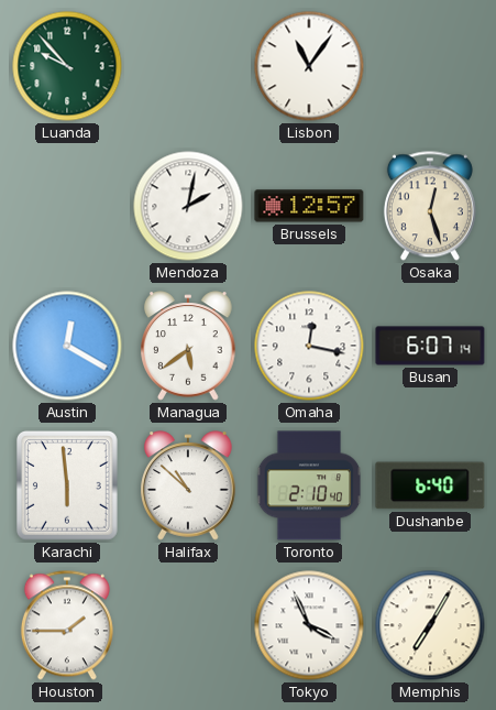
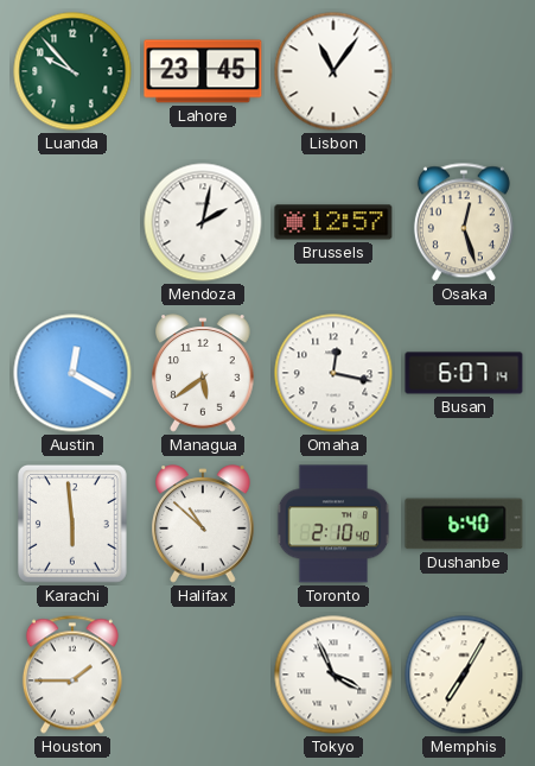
Lahore: none -> 23:45 (203, 71)
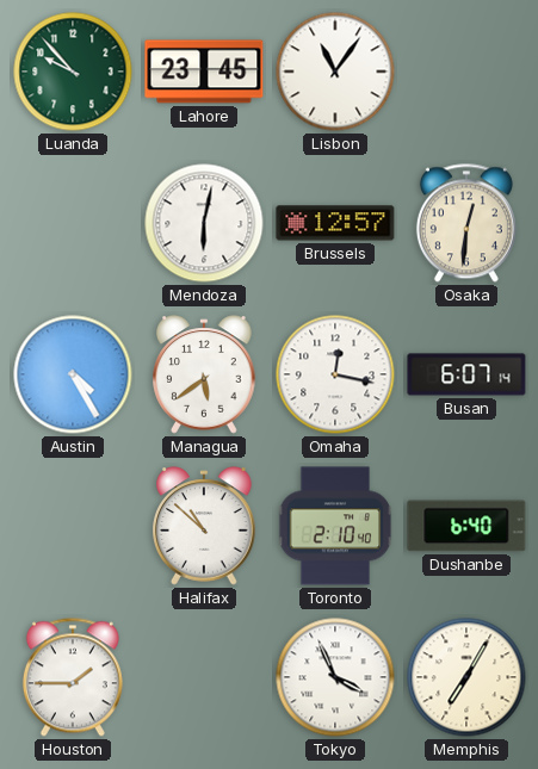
Mendoza: 2:02 -> 6:02 (204, 223)
Osaka: 12:27 -> 12:31 (466, 223)
Austin: 12:20 -> 4:25 (73, 374)
Karachi: 5:59 -> none (72, 525)
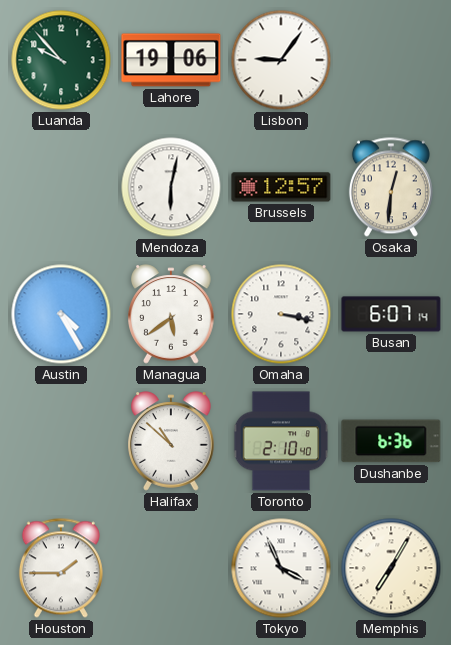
Lahore: 23:45 -> 19:06 (171, 60)
Lisbon: 11:06 -> 9:06 (281, 60)
Omaha: 12:17 -> 3:17 (281, 314)
Dushanbe: 6:40 -> 6:36 (391, 441)
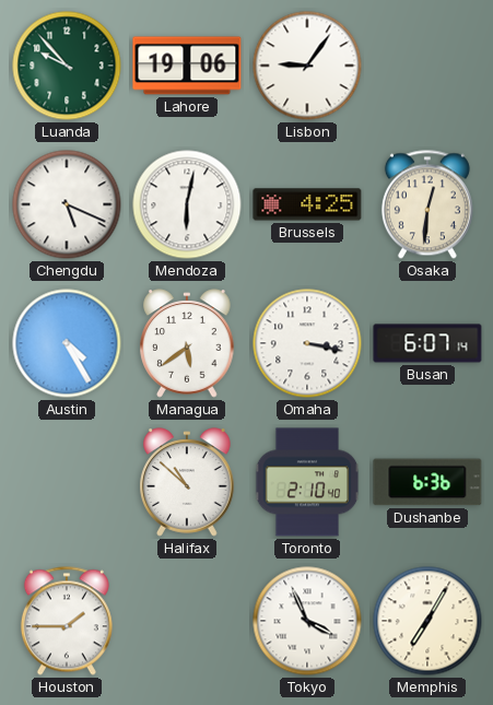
Chengdu: none -> 5:19 (67, 204)
Brussels: 12:57 -> 4:25 (307, 204)
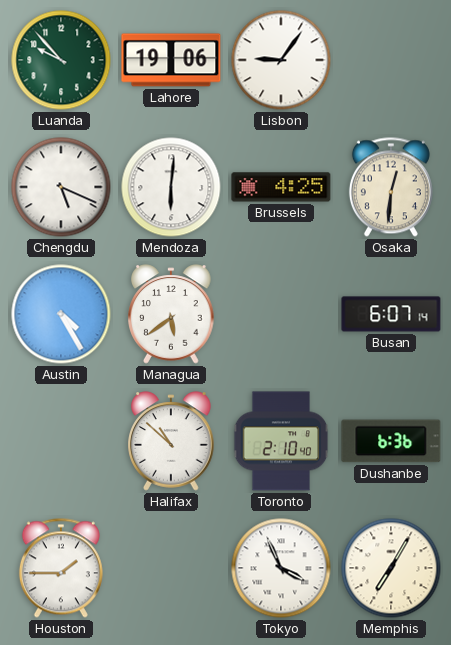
Mendoza: 6:02 -> 6:01 (171, 187)
Omaha: 3:17 -> none (307, 343)
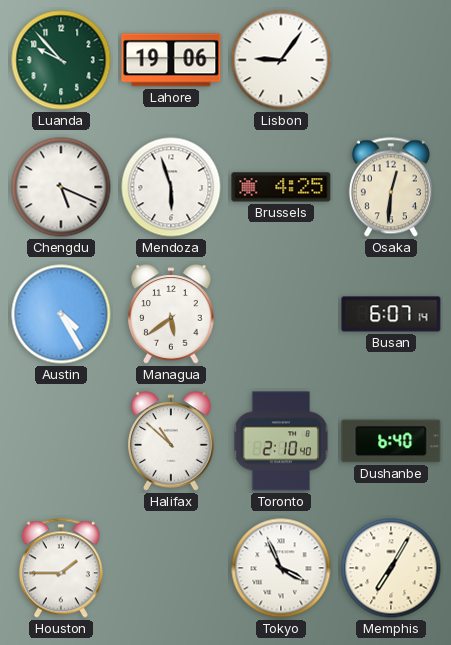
Mendoza: 6:01 -> 5:57 (171, 187)
Dushanbe: 6:36 -> 6:40 (391, 441)
